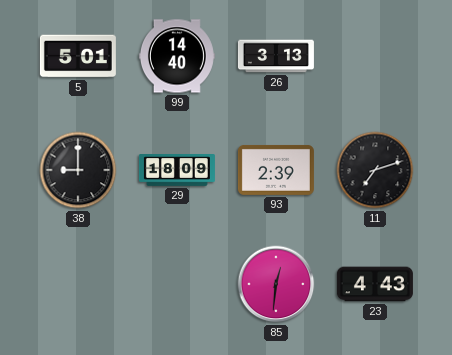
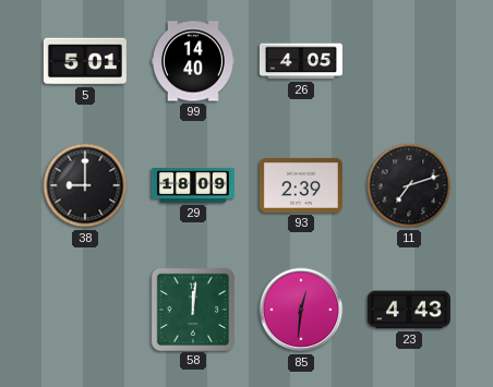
26: 3:13 -> 4:05 (301, 61)
58: none -> 12:01 (192, 309)
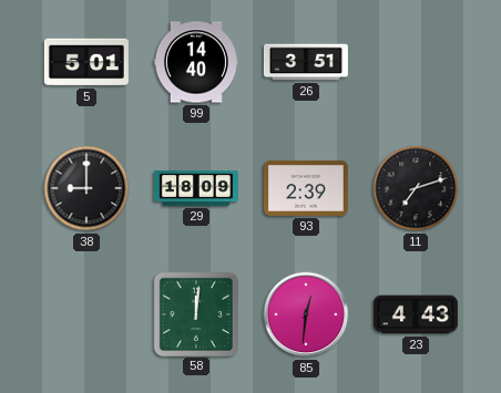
26: 4:05 -> 3:51 (306, 62)
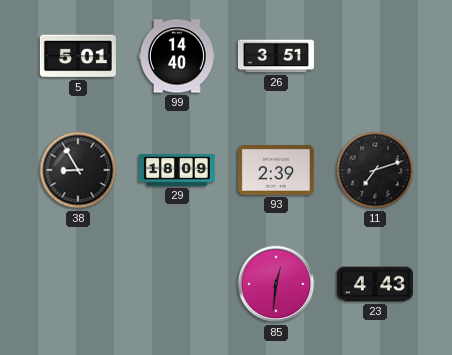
38: 9:00 -> 8:55 (78, 170)
58: 12:01 -> none (195, 313)
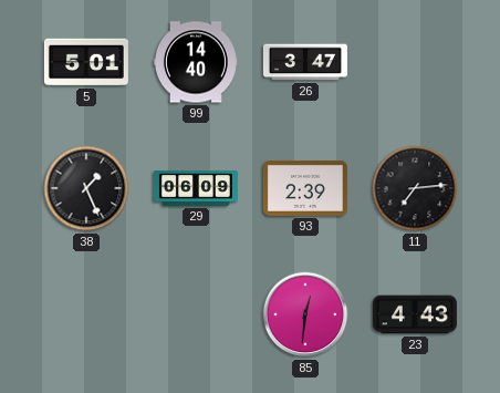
26: 3:51 -> 3:47 (305, 62)
38: 8:55 -> 1:26 (86, 188)
29: 18:09 -> 06:09 (196, 189)
11: 7:12 -> 7:14 (415, 188)
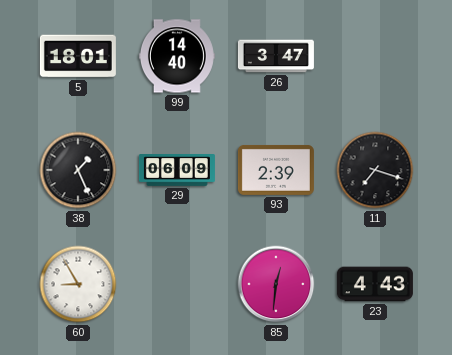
5: 5:01 -> 18:01 (78, 56)
11: 7:14 -> 7:18 (375, 170)
60: none -> 8:55 (78, 284)
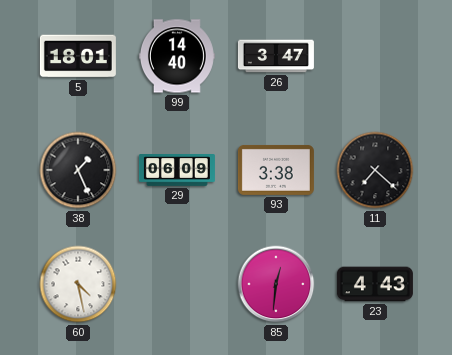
93: 2:39 -> 3:38 (276, 170)
11: 7:18 -> 7:22 (375, 170)
60: 8:55 -> 4:28 (78, 284)
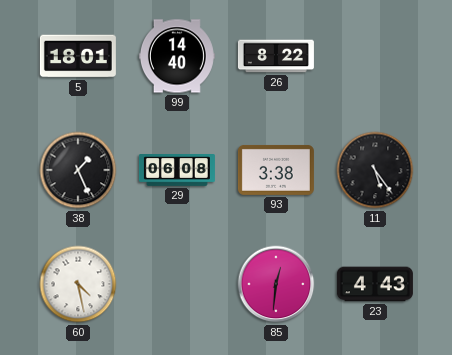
26: 3:47 -> 8:22 (276, 56)
29: 06:09 -> 06:08 (177, 171)
11: 7:22 -> 5:24 (375, 170)
